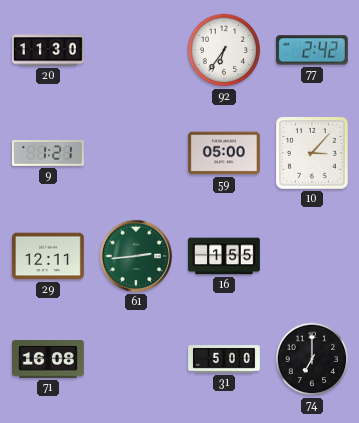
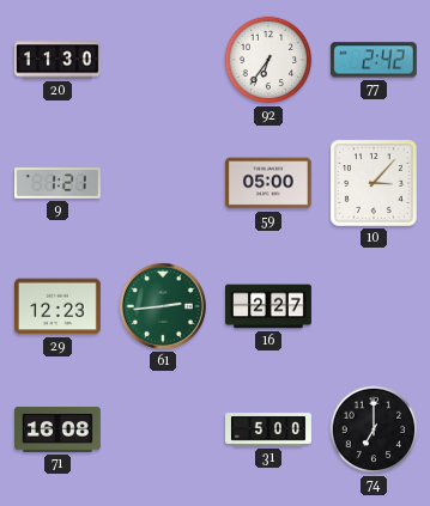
29: 12:11 -> 12:23 (57, 306)
16: 1:55 -> 2:27 (269, 306)
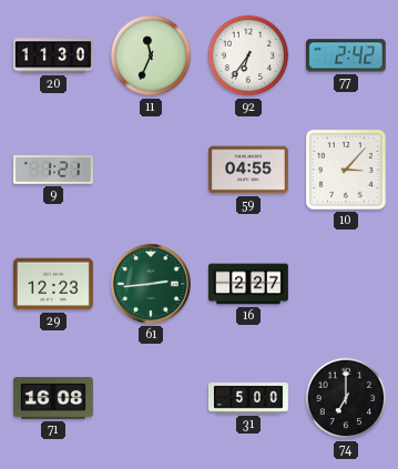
11: none -> 11:34 (151, 55)
59: 05:00 -> 04:55 (248, 170)
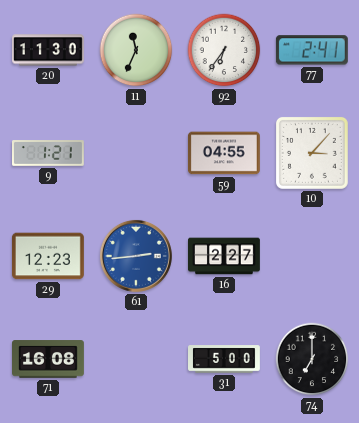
77: 2:42 -> 2:41 (312, 50)
61 dial: green -> blue (136, 256)
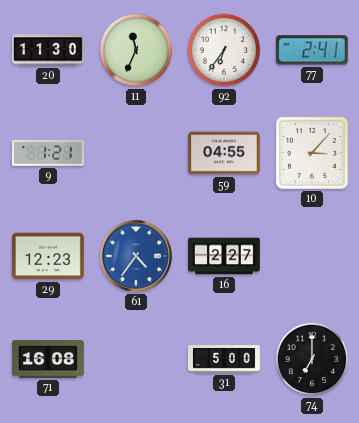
61: 2:44 -> 4:36 (136, 256)
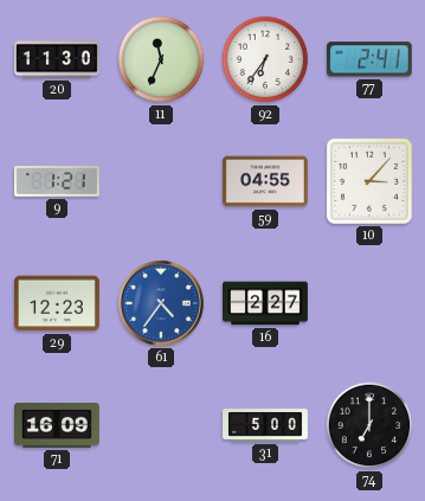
71: 16:08 -> 16:09 (58, 425)
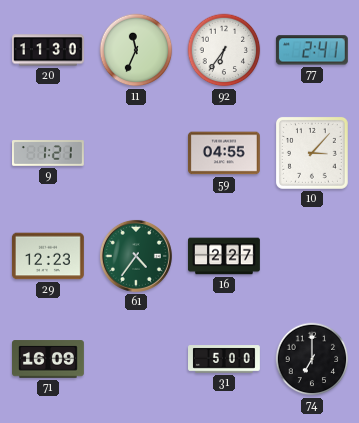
61 dial: blue -> green (136, 256)
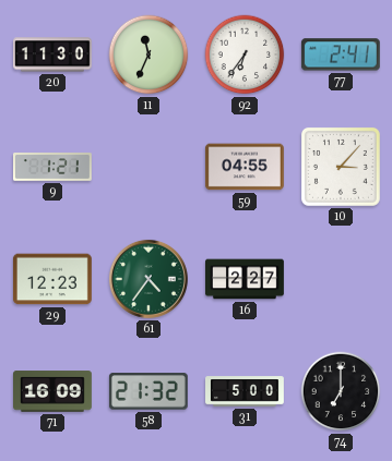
58: none -> 21:32 (149, 391)
